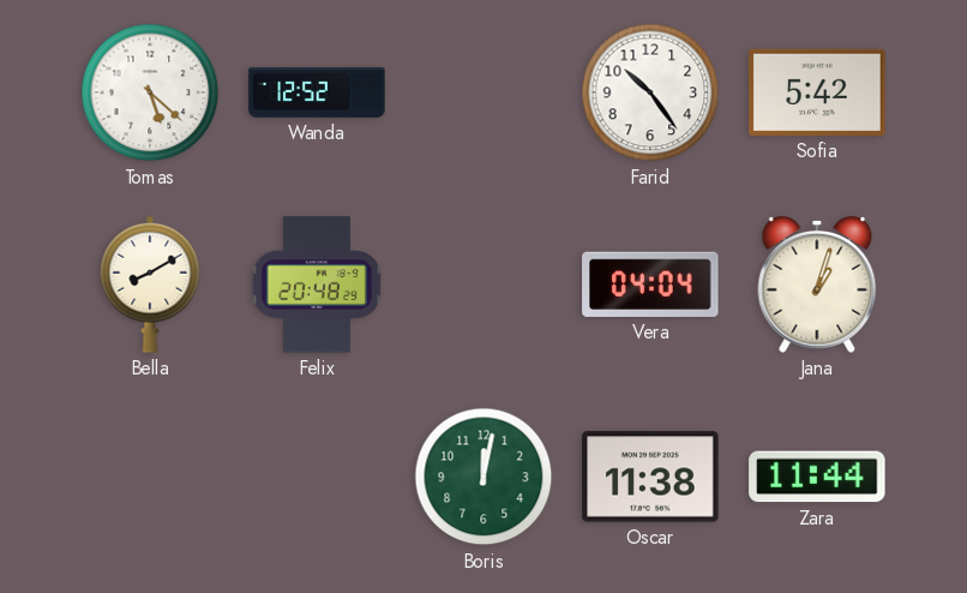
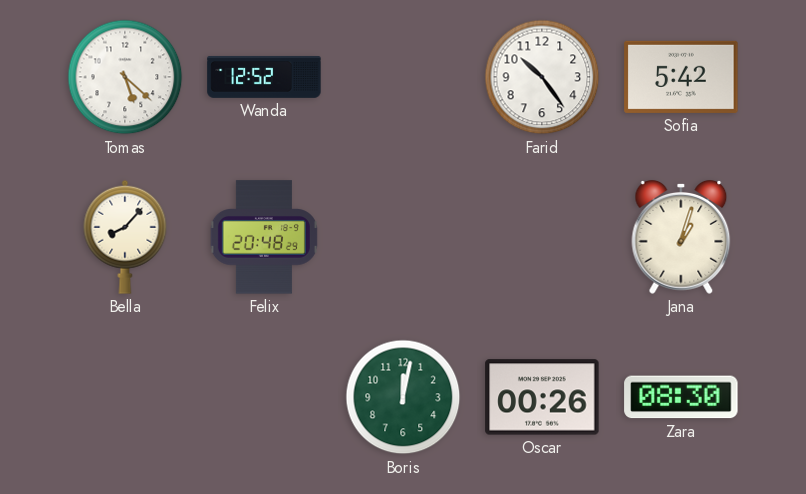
Bella: 8:10 -> 8:07 (125, 237)
Vera: 04:04 -> none (650, 284)
Oscar: 11:38 -> 00:26 (542, 397)
Zara: 11:44 -> 08:30 (681, 397)
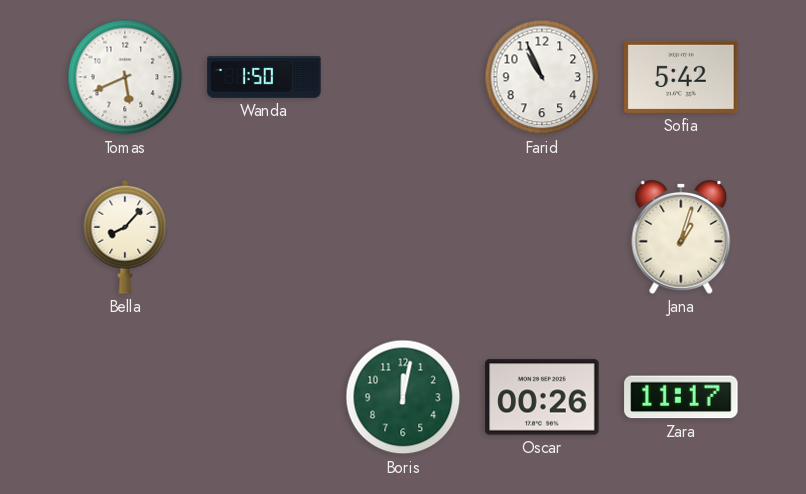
Tomas: 5:22 -> 5:41 (125, 77)
Wanda: 12:52 -> 1:50 (264, 77)
Farid: 10:24 -> 10:56 (542, 77)
Felix: 20:48 -> none (264, 237)
Zara: 08:30 -> 11:17 (681, 397)
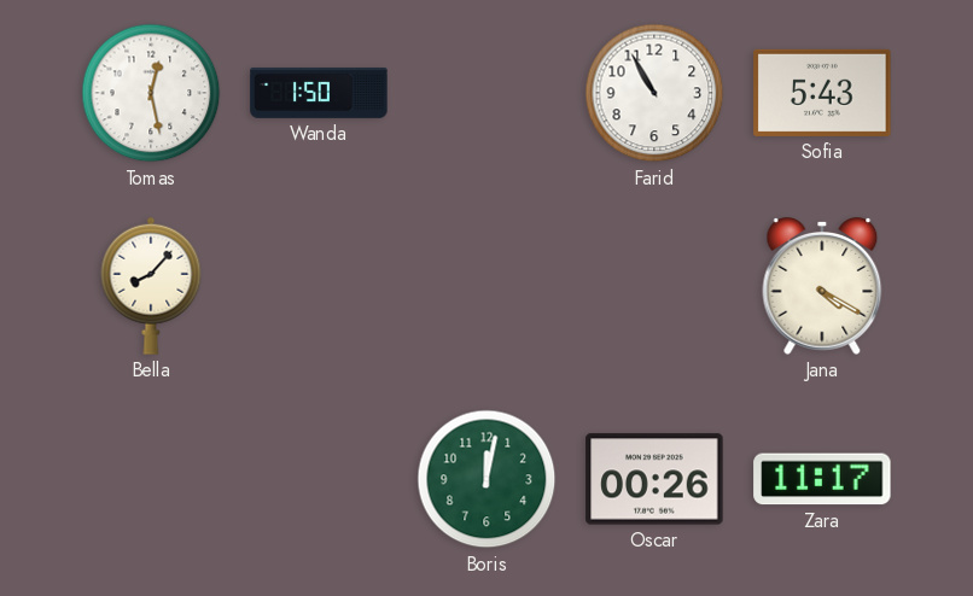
Tomas: 5:41 -> 12:28 (151, 93)
Farid: 10:56 -> 10:55 (654, 93)
Sofia: 5:42 -> 5:43 (822, 93)
Jana: 1:03 -> 4:20 (822, 287)
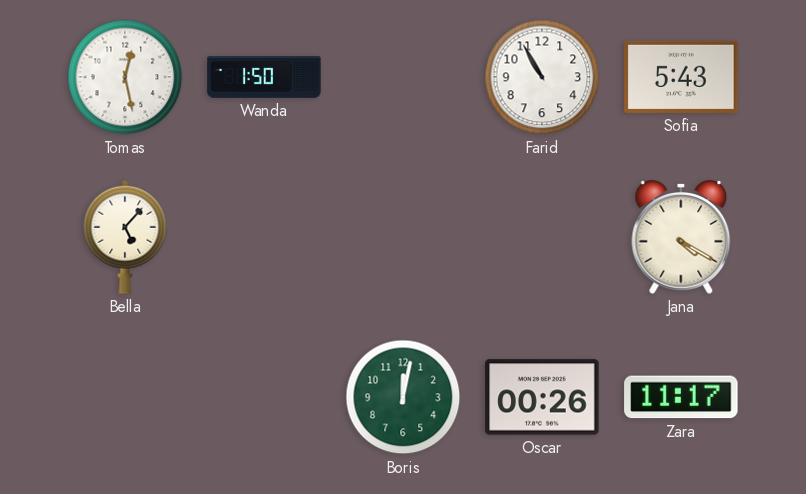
Bella: 8:07 -> 5:07 (125, 237)
